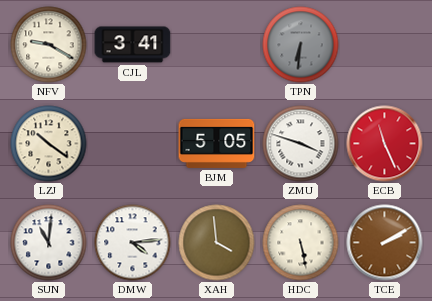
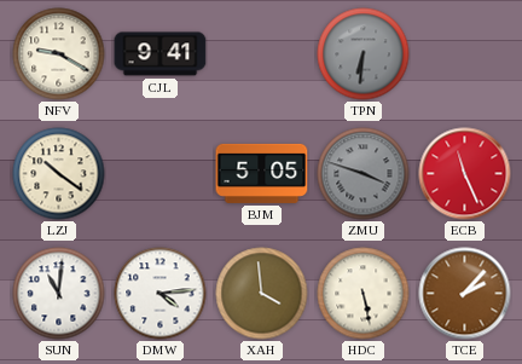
CJL: 3:41 -> 9:41 (161, 54)
ZMU dial: white -> grey (364, 174)
TCE: 2:10 -> 2:07 (465, 294)
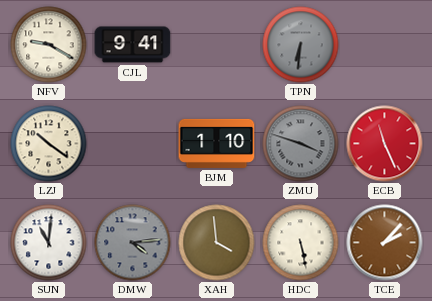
BJM: 5:05 -> 1:10 (217, 143)
DMW dial: white -> grey (133, 243)
